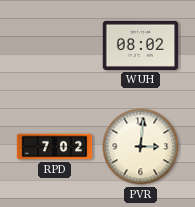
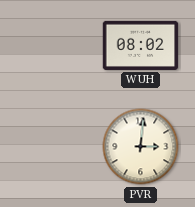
RPD: 7:02 -> none (55, 147)
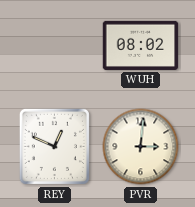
REY: none -> 12:49 (54, 146)
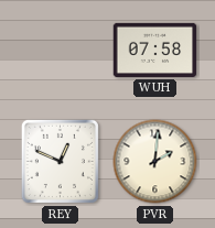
WUH: 08:02 -> 07:58 (155, 50)
PVR: 3:01 -> 2:01 (155, 162)
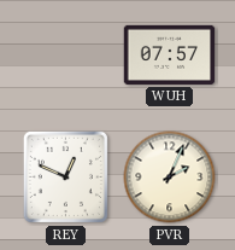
WUH: 07:58 -> 07:57 (170, 54)
PVR: 2:01 -> 2:04 (170, 178)
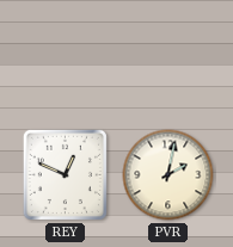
WUH: 07:57 -> none (170, 54)
PVR: 2:04 -> 2:02 (168, 175)
